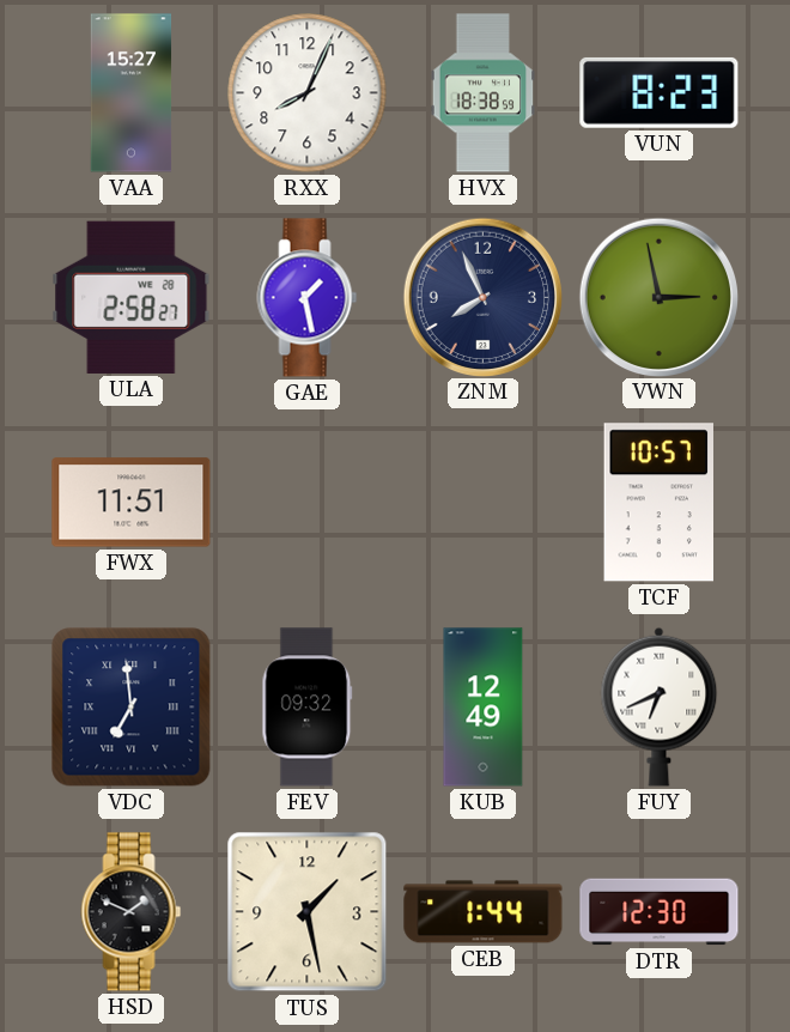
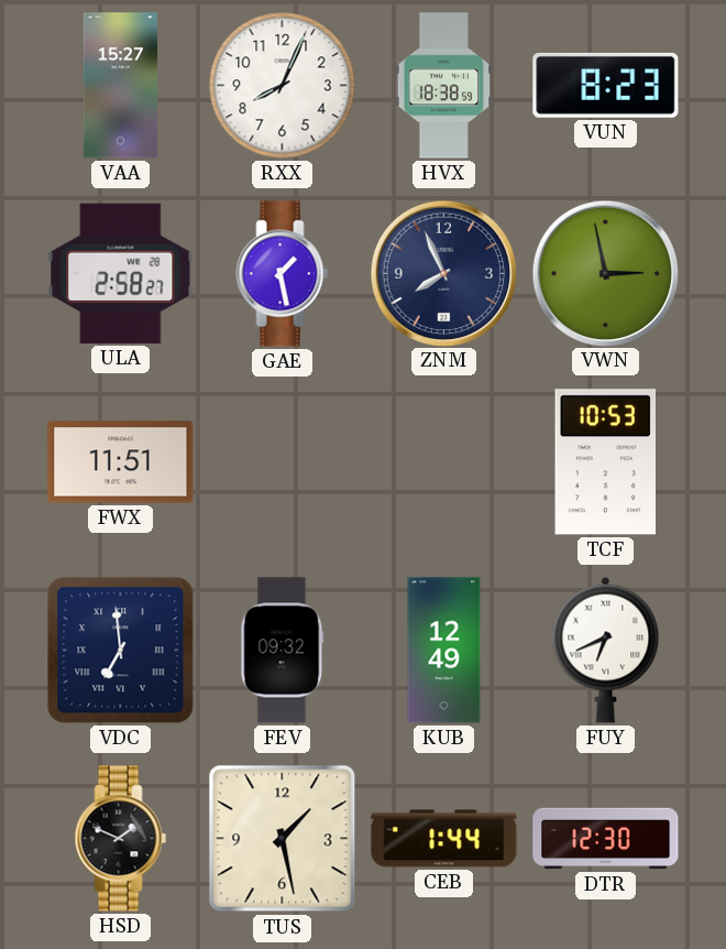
TCF: 10:57 -> 10:53 (605, 462)
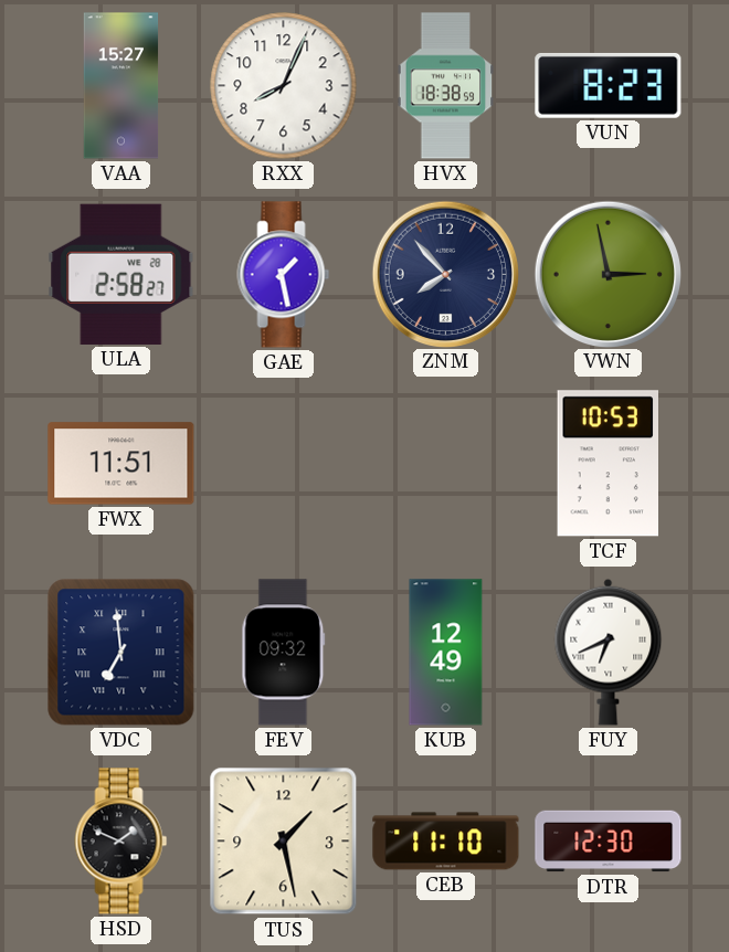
ZNM: 7:56 -> 7:53 (445, 274)
CEB: 1:44 -> 11:10 (446, 842)
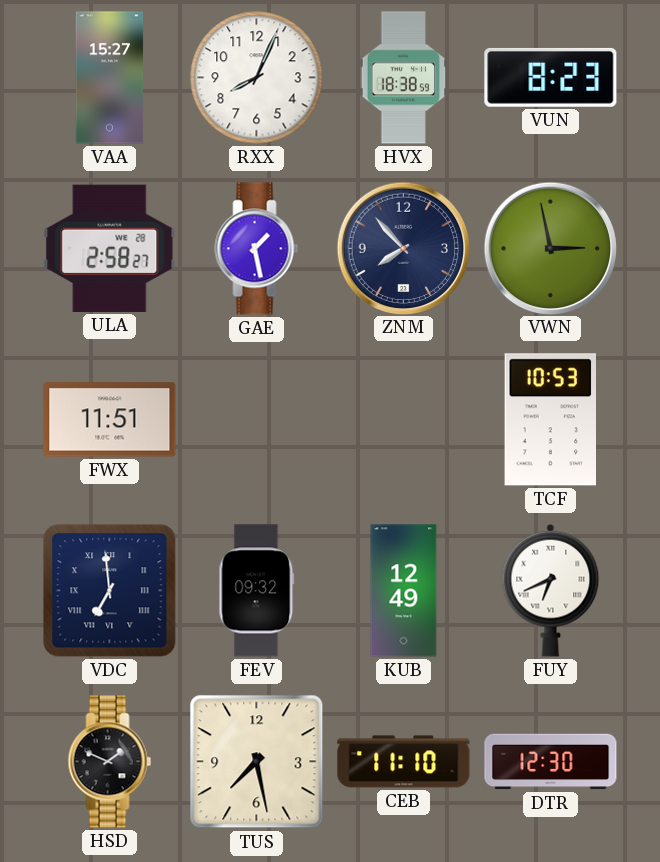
TUS: 1:28 -> 7:28 (257, 762)
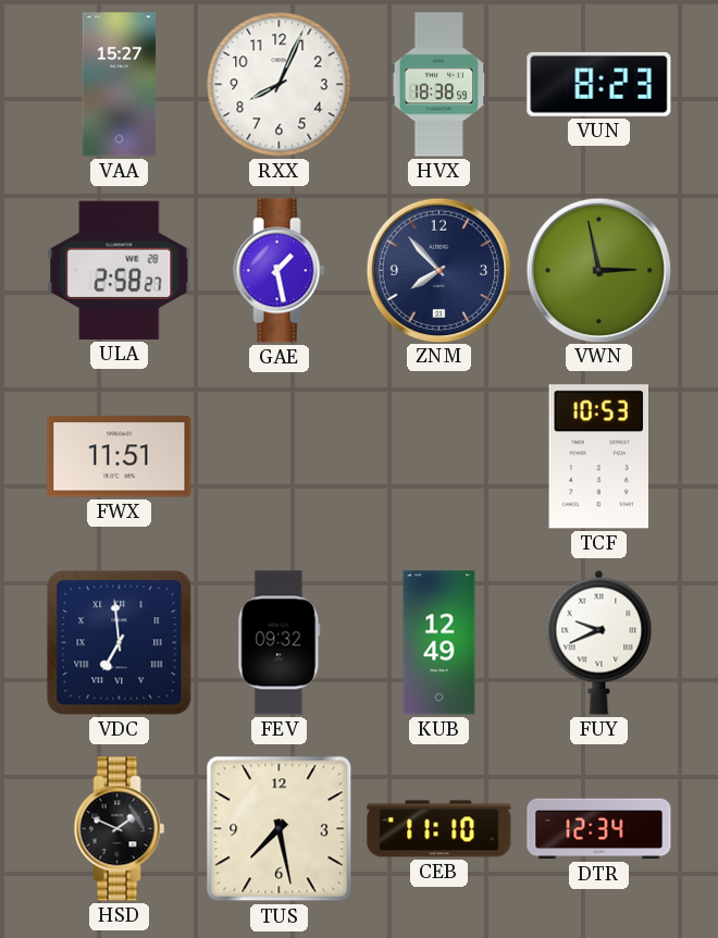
FUY: 6:41 -> 9:41 (599, 642)
DTR: 12:30 -> 12:34 (599, 829)
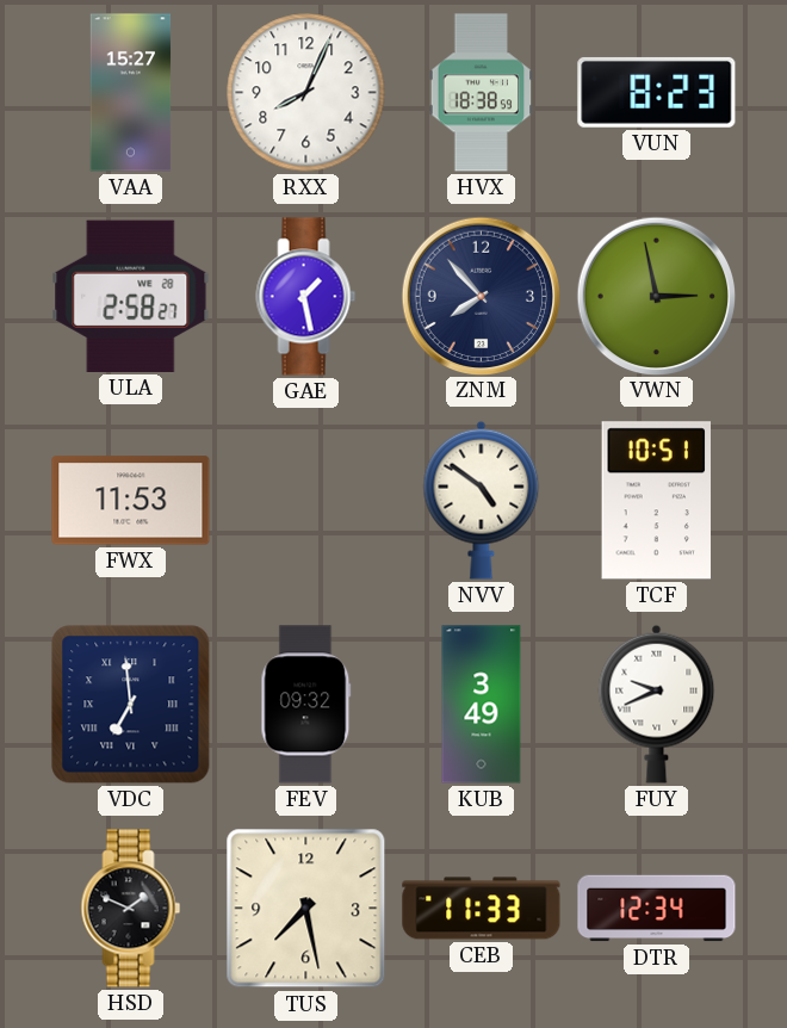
FWX: 11:51 -> 11:53 (131, 501)
NVV: none -> 4:51 (482, 500)
TCF: 10:53 -> 10:51 (656, 501)
KUB: 12:49 -> 3:49 (482, 705)
CEB: 11:10 -> 11:33 (482, 909)
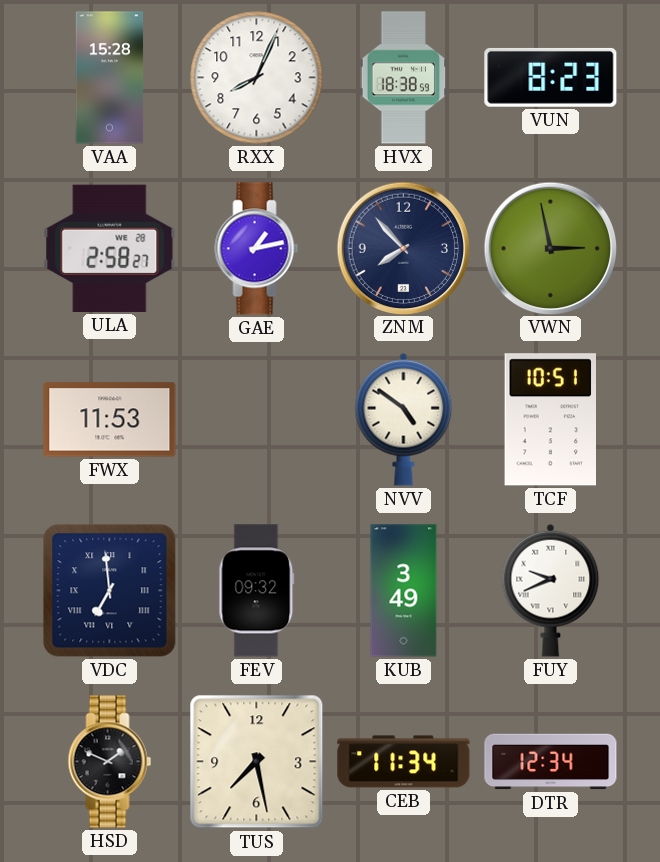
VAA: 15:27 -> 15:28 (110, 78)
GAE: 1:28 -> 1:13 (257, 249)
CEB: 11:33 -> 11:34 (404, 762)
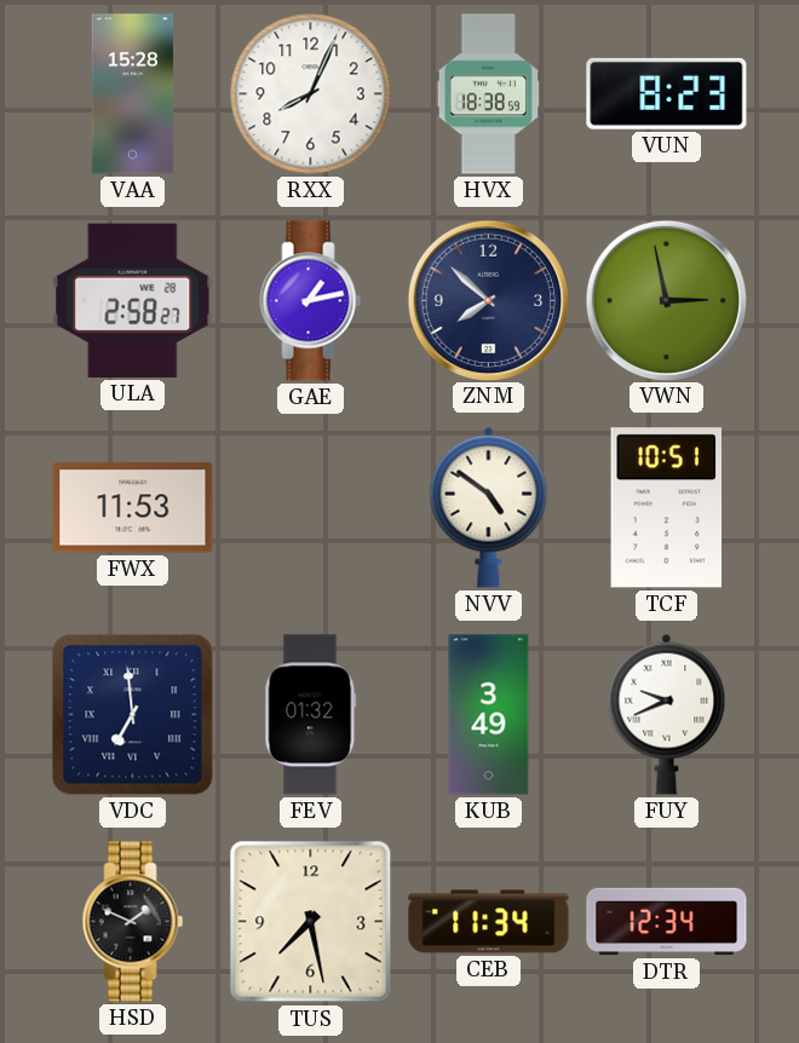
ZNM: 7:53 -> 7:52 (488, 300)
FEV: 09:32 -> 01:32 (311, 715)
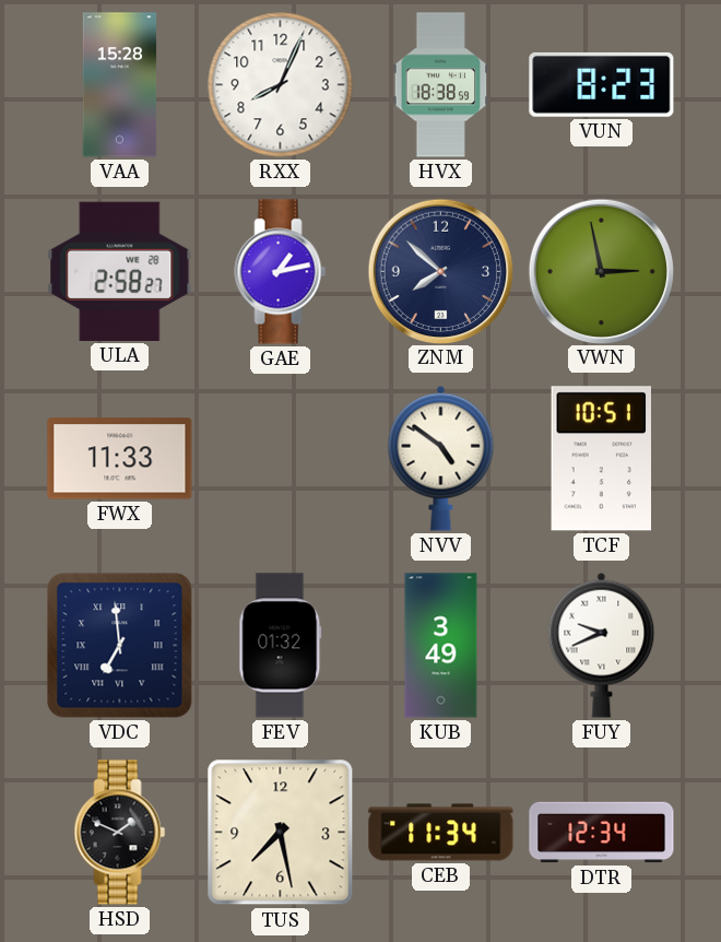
FWX: 11:53 -> 11:33 (120, 459)
